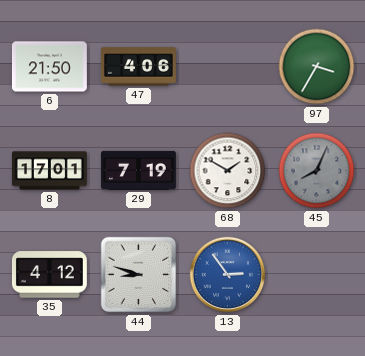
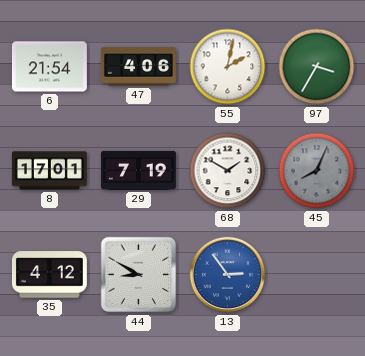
6: 21:50 -> 21:54 (49, 67)
55: none -> 2:02 (228, 67)
44: 8:48 -> 8:50 (139, 275)
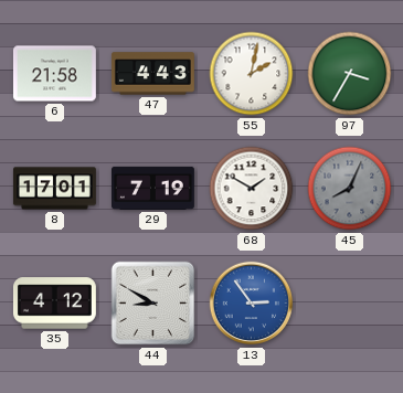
6: 21:54 -> 21:58 (54, 74)
47: 4:06 -> 4:43 (153, 74)
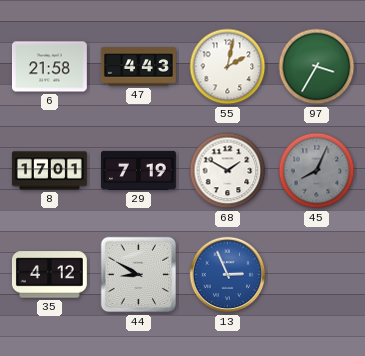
13: 2:54 -> 2:56 (228, 275)
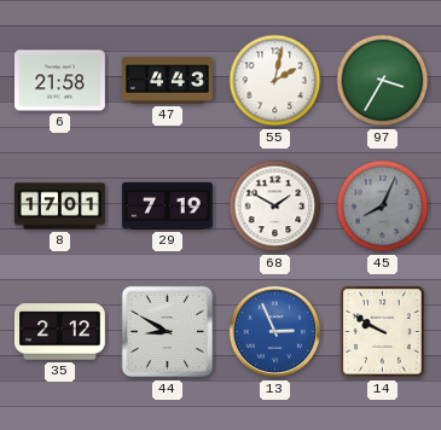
35: 4:12 -> 2:12 (59, 332)
14: none -> 9:50 (383, 332)
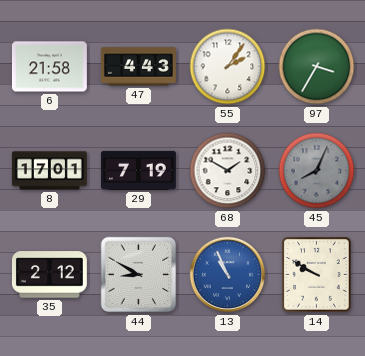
55: 2:02 -> 2:06 (228, 67)
13: 2:56 -> 10:56 (228, 275)
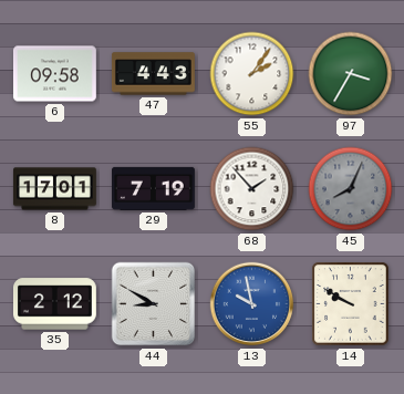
6: 21:58 -> 09:58 (54, 74)
68: 1:50 -> 1:53 (252, 189)
13: 10:56 -> 9:58 (252, 304)
